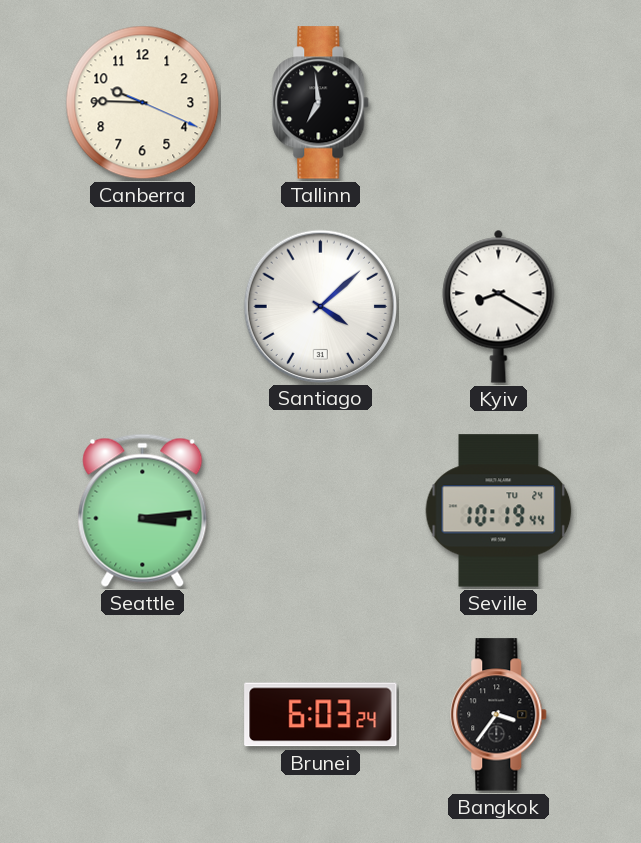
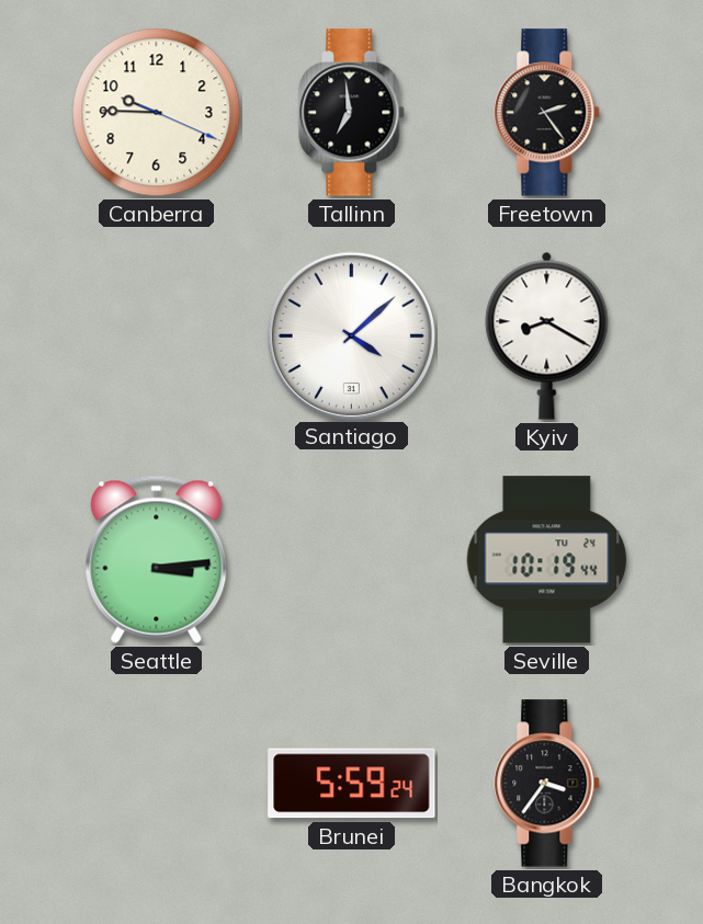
Freetown: none -> 2:24 (547, 113)
Brunei: 6:03 -> 5:59 (352, 784)
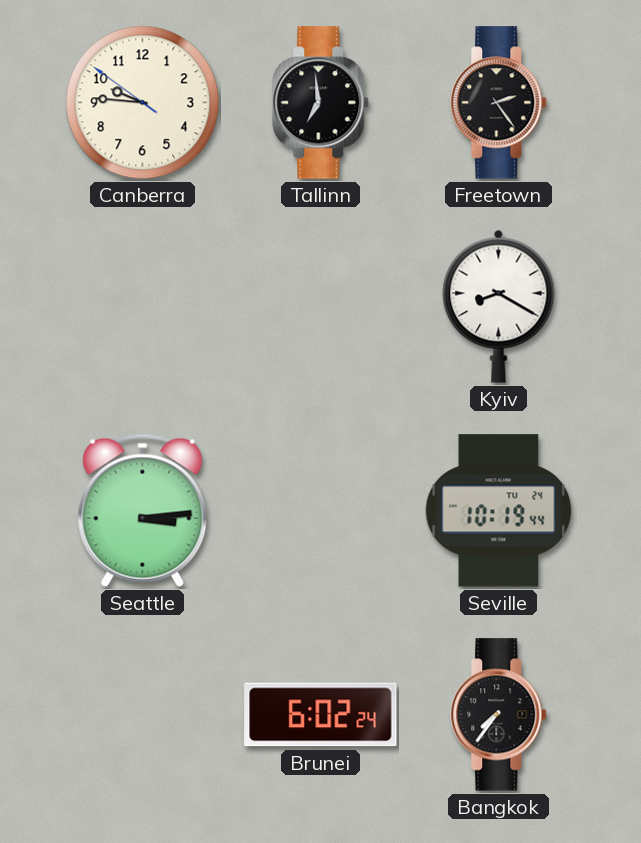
Canberra: 9:45:19 -> 9:45:51 (143, 103)
Santiago: 4:08 -> none (351, 335)
Brunei: 5:59 -> 6:02 (321, 715)
Bangkok: 3:36 -> 7:36 (499, 715)
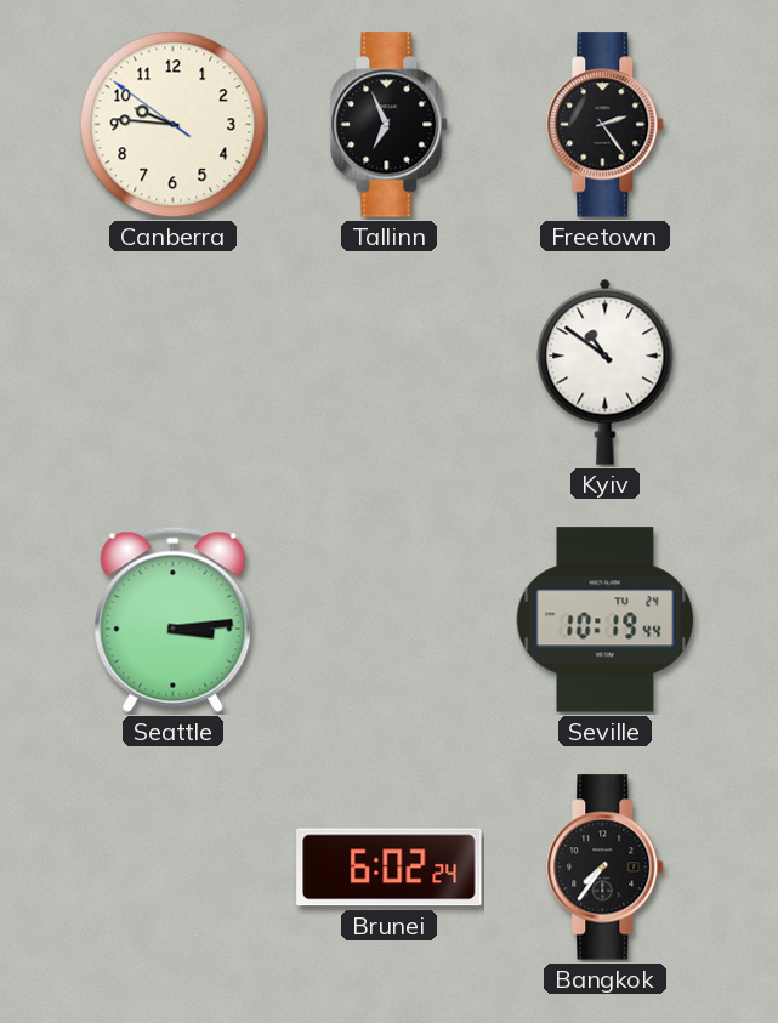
Tallinn: 6:59 -> 6:56 (390, 125)
Kyiv: 8:20 -> 10:51 (606, 371)
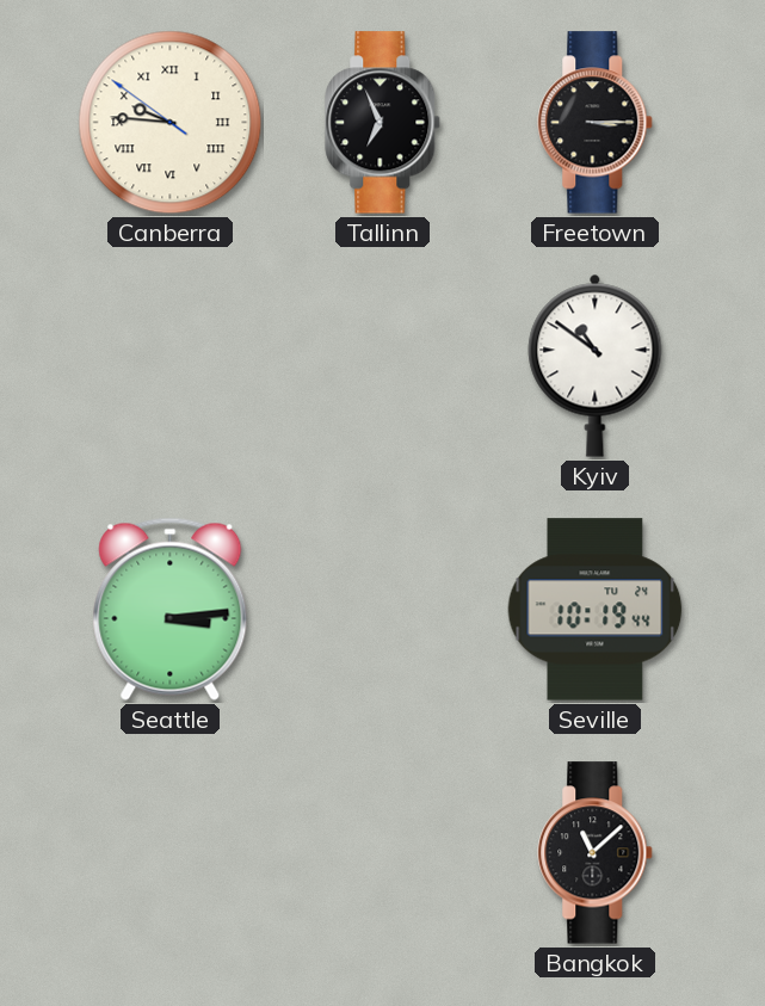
Canberra numerals: Arabic -> Roman (171, 123)
Freetown: 2:24 -> 3:15 (596, 123)
Brunei: 6:02 -> none (390, 868)
Bangkok: 7:36 -> 11:08 (596, 853)
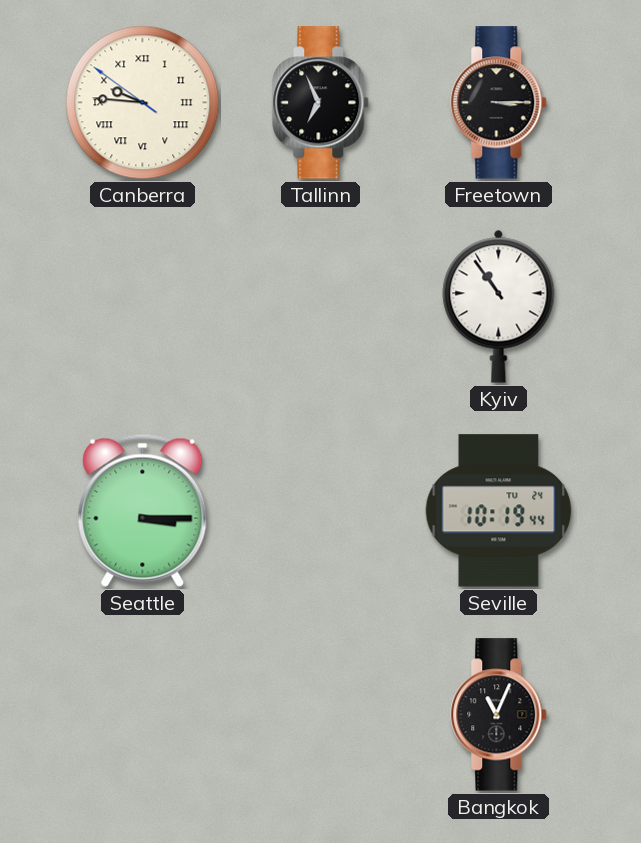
Kyiv: 10:51 -> 10:54 (499, 306)
Seattle: 3:14 -> 3:15 (143, 510)
Bangkok: 11:08 -> 11:04 (499, 715)
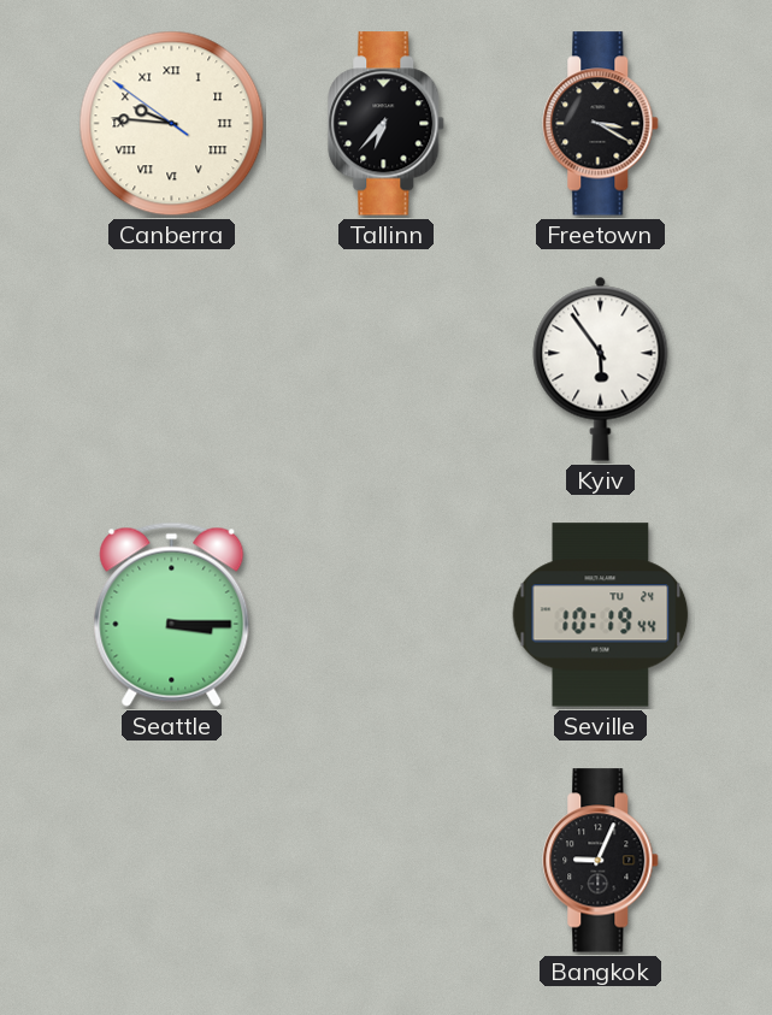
Tallinn: 6:56 -> 6:37 (387, 124)
Freetown: 3:15 -> 3:20 (601, 124)
Kyiv: 10:54 -> 5:54 (601, 368)
Bangkok: 11:04 -> 9:04 (601, 861)
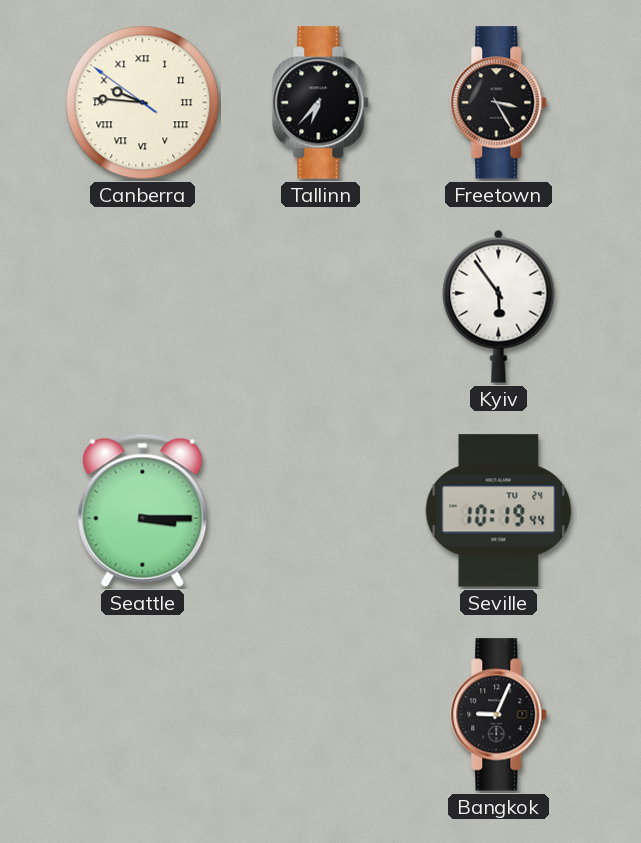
Freetown: 3:20 -> 3:25 (499, 103)
